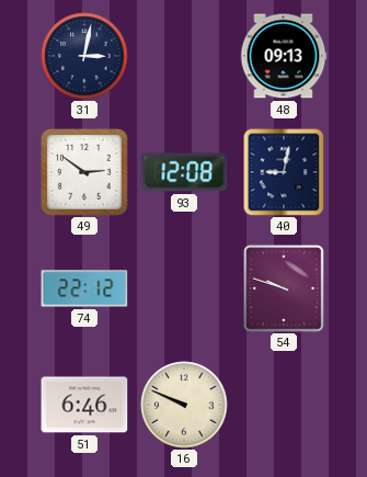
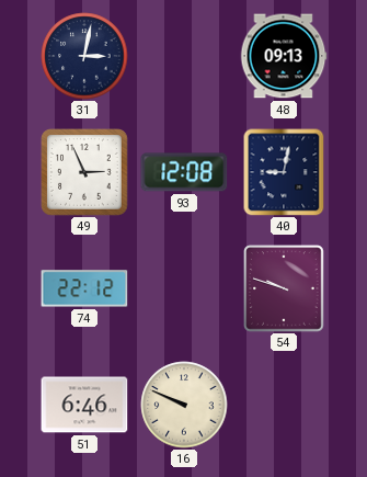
49: 2:51 -> 2:56 (85, 173)
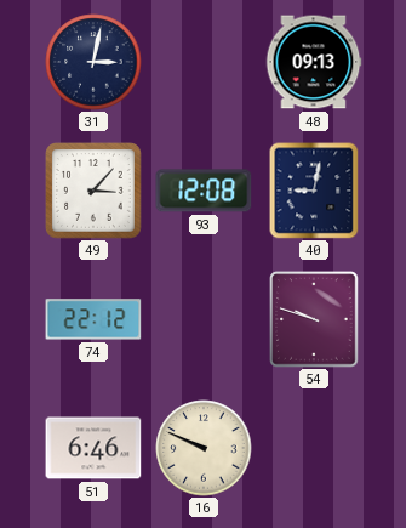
49: 2:56 -> 3:07 (95, 192)
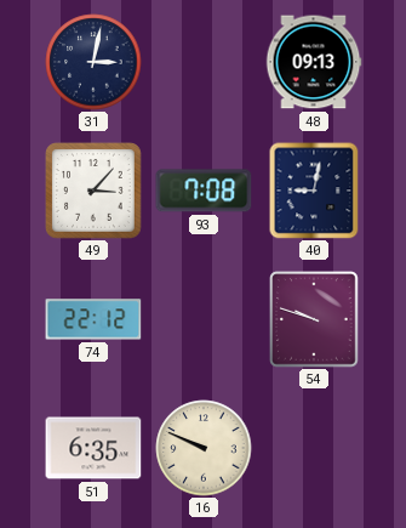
93: 12:08 -> 7:08 (204, 191)
51: 6:46 -> 6:35 (93, 448)
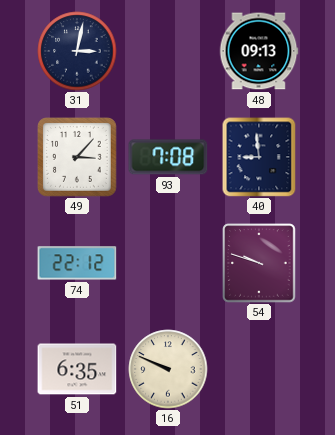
40: 9:02 -> 8:59 (259, 157)
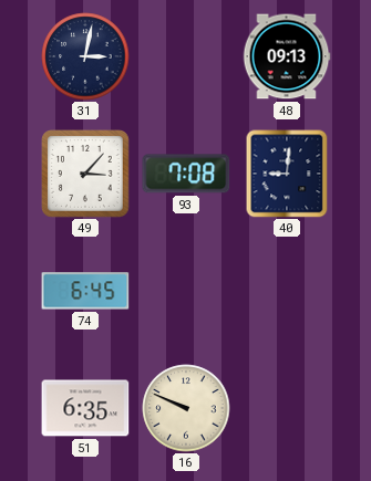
40: 8:59 -> 9:01 (287, 174)
74: 22:12 -> 6:45 (85, 291)
54: 9:48 -> none (259, 263)
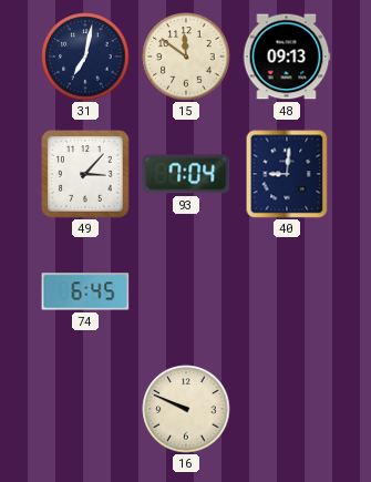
31: 3:02 -> 7:02 (85, 57)
15: none -> 11:51 (186, 57)
93: 7:08 -> 7:04 (186, 174)
51: 6:35 -> none (85, 408)
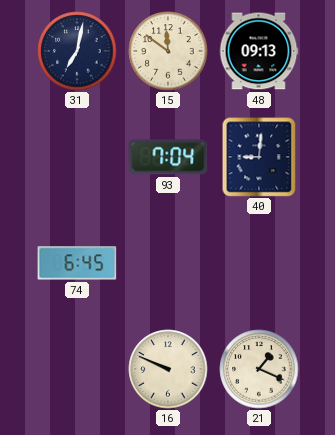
49: 3:07 -> none (86, 175)
21: none -> 1:19 (259, 369)
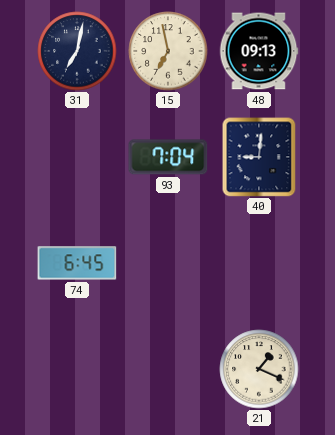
15: 11:51 -> 6:58 (168, 51)
16: 9:49 -> none (168, 369)
